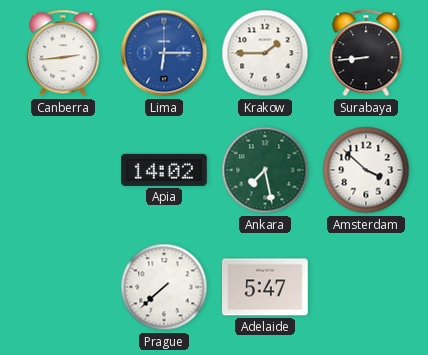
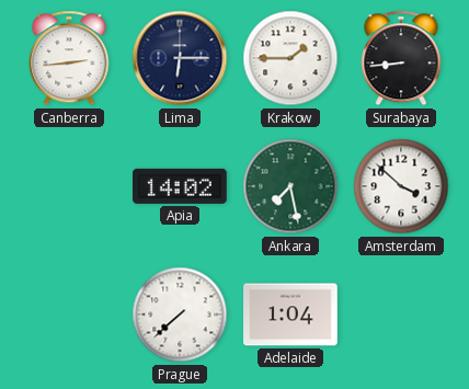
Lima dial: blue -> navy (180, 58)
Adelaide: 5:47 -> 1:04 (291, 314)
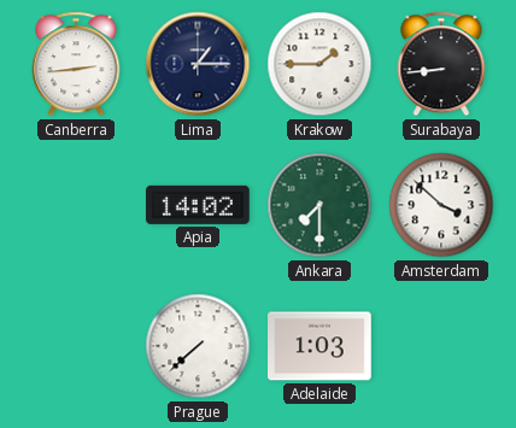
Lima: 6:15 -> 1:15 (198, 64)
Ankara: 7:28 -> 7:30 (319, 205)
Adelaide: 1:04 -> 1:03 (321, 346)
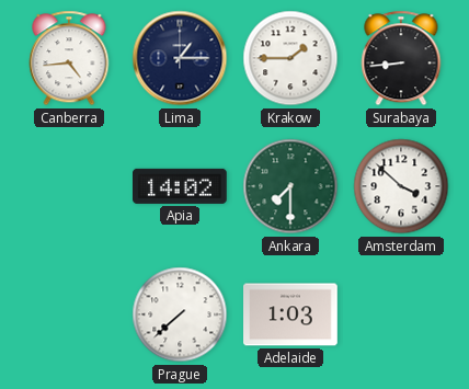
Canberra: 2:44 -> 4:44 (69, 58)
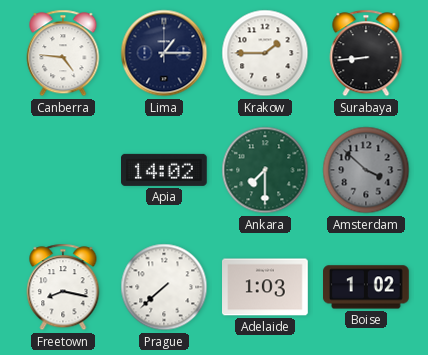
Canberra: 4:44 -> 4:46 (63, 53)
Amsterdam dial: white -> grey (366, 170)
Freetown: none -> 8:17 (63, 287)
Boise: none -> 1:02 (367, 287)
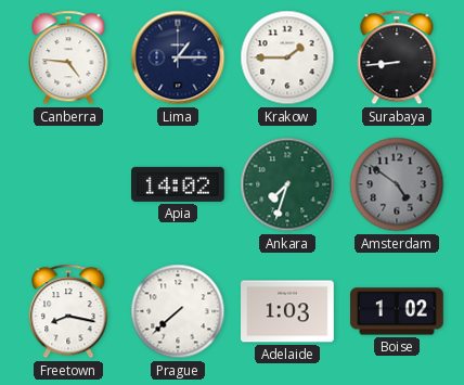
Ankara: 7:30 -> 7:33 (287, 184)
Amsterdam: 3:52 -> 4:51 (397, 184)
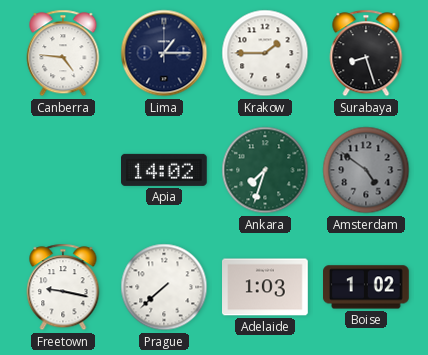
Surabaya: 8:44 -> 8:27 (366, 53)
Freetown: 8:17 -> 9:17 (63, 287)
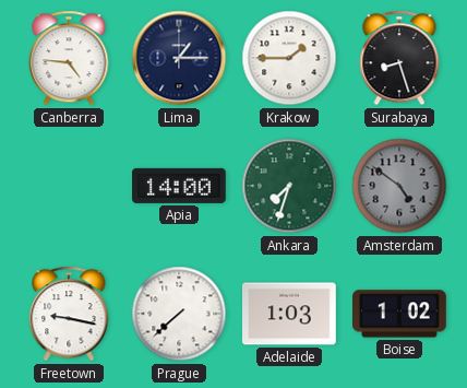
Apia: 14:02 -> 14:00 (180, 186)
